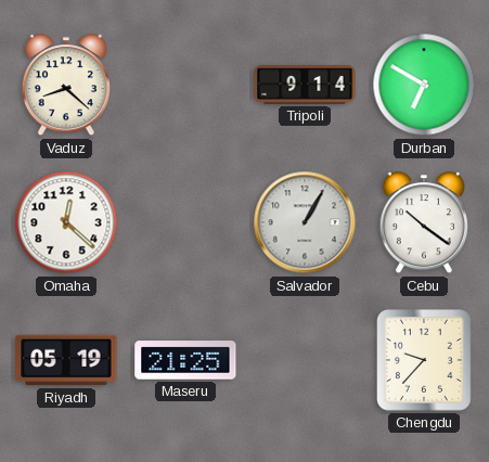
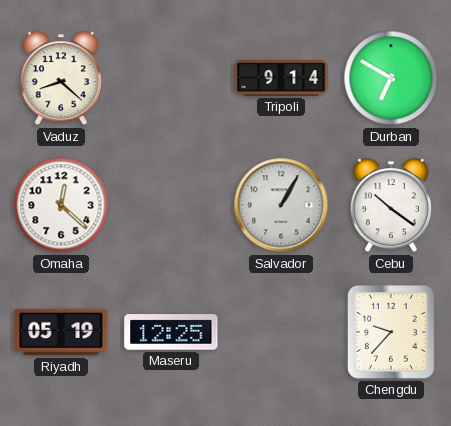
Maseru: 21:25 -> 12:25 (171, 332)
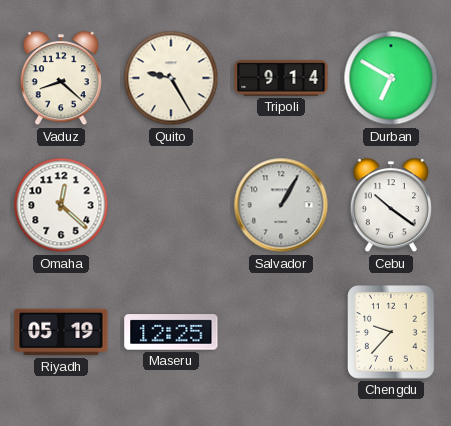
Quito: none -> 9:25 (171, 78)
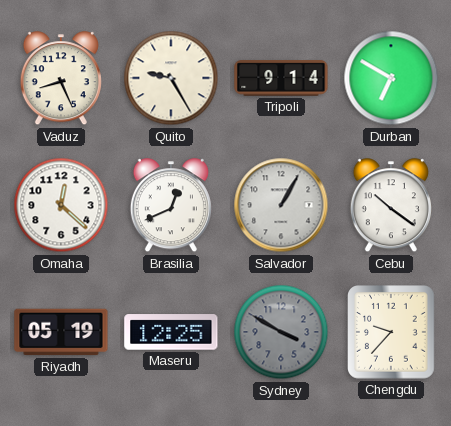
Vaduz: 8:22 -> 8:26 (61, 79)
Brasilia: none -> 12:41 (171, 206)
Sydney: none -> 3:50 (281, 332)
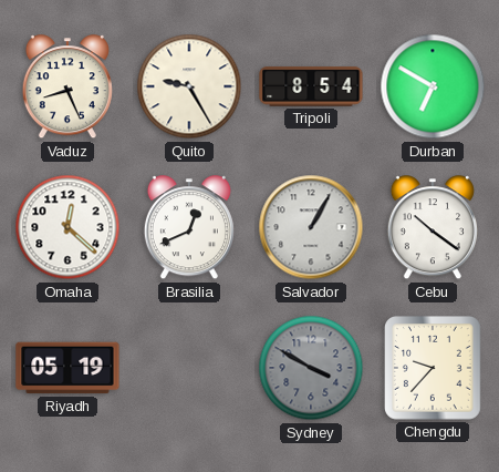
Tripoli: 9:14 -> 8:54 (311, 86)
Maseru: 12:25 -> none (171, 332)
